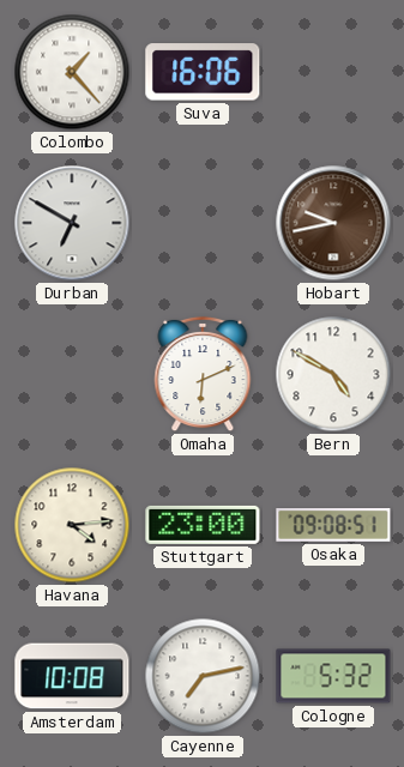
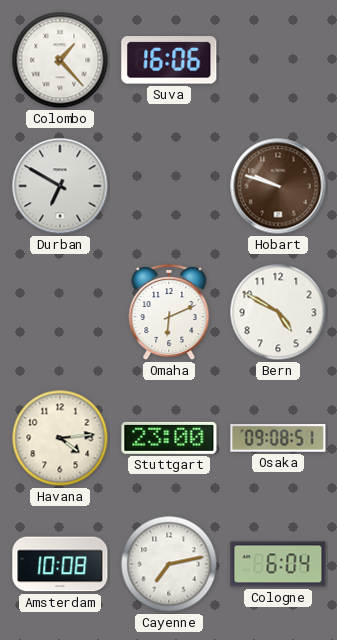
Hobart: 9:43 -> 9:48 (278, 186)
Cologne: 5:32 -> 6:04 (278, 564)
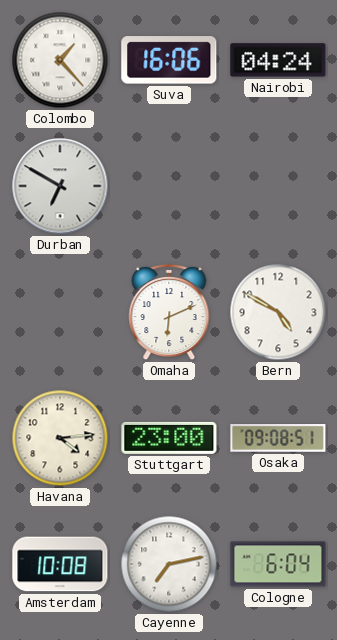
Nairobi: none -> 04:24 (278, 60)
Hobart: 9:48 -> none (278, 186)
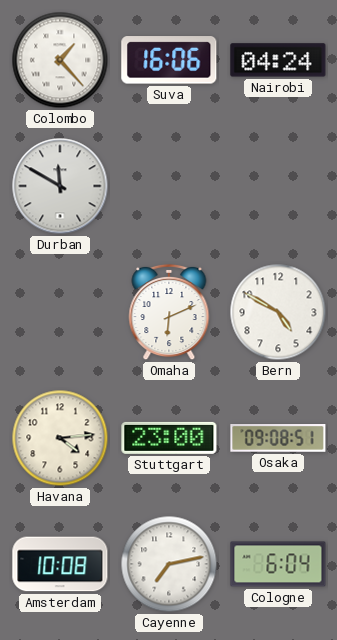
Durban: 6:50 -> 11:50 (60, 186)
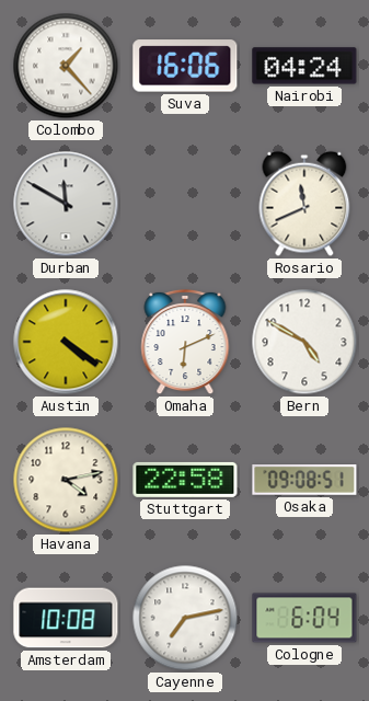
Rosario: none -> 11:41 (304, 204)
Austin: none -> 4:21 (66, 342)
Havana: 4:14 -> 4:13 (66, 480)
Stuttgart: 23:00 -> 22:58 (185, 480)
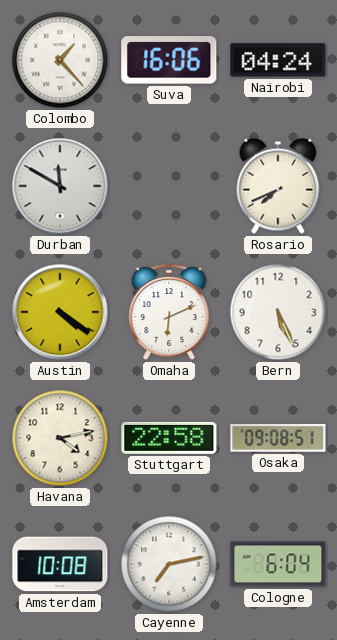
Rosario: 11:41 -> 7:41 (278, 186)
Bern: 4:50 -> 5:26 (278, 312)
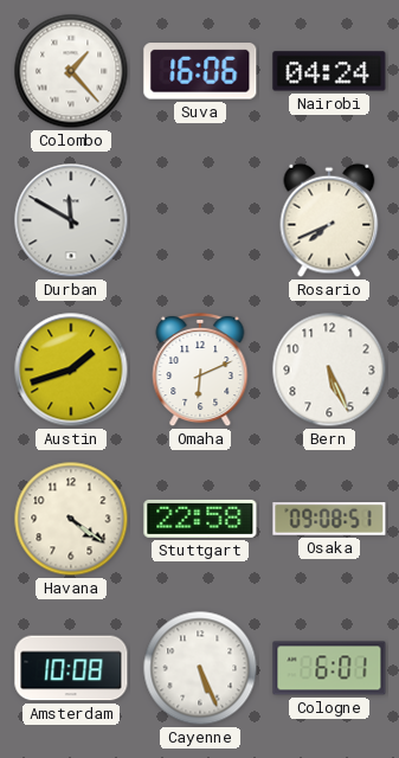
Austin: 4:21 -> 1:42 (71, 370)
Havana: 4:13 -> 4:21 (71, 519)
Cayenne: 7:13 -> 5:26 (200, 668)
Cologne: 6:04 -> 6:01 (329, 668)
